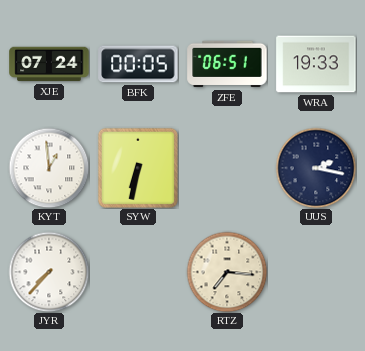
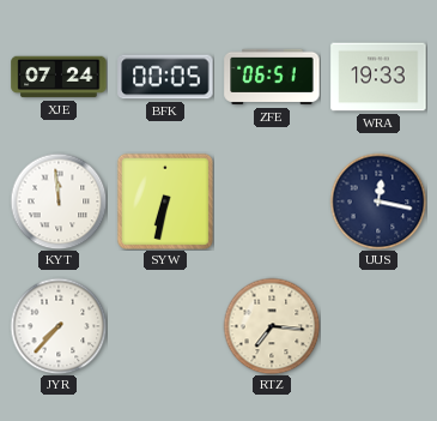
KYT: 12:59 -> 11:59 (59, 202)
UUS: 2:17 -> 12:17 (378, 202)
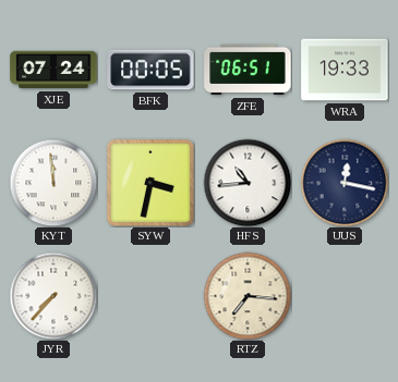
SYW: 6:32 -> 3:32 (150, 183)
HFS: none -> 10:44 (248, 183)
